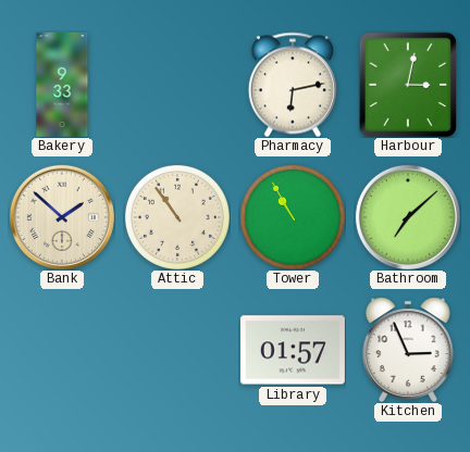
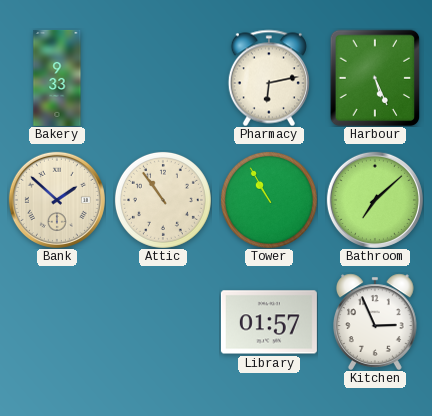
Harbour: 3:02 -> 5:26 (375, 78)
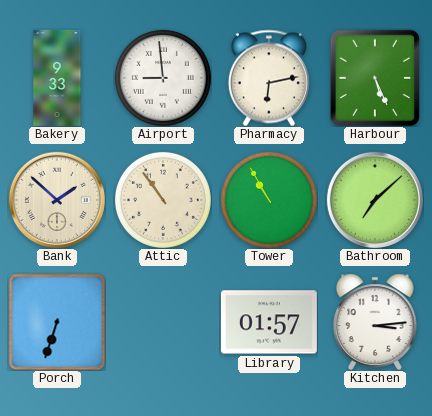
Airport: none -> 8:59 (163, 78)
Porch: none -> 6:33 (57, 322)
Kitchen: 2:56 -> 3:14 (376, 322)
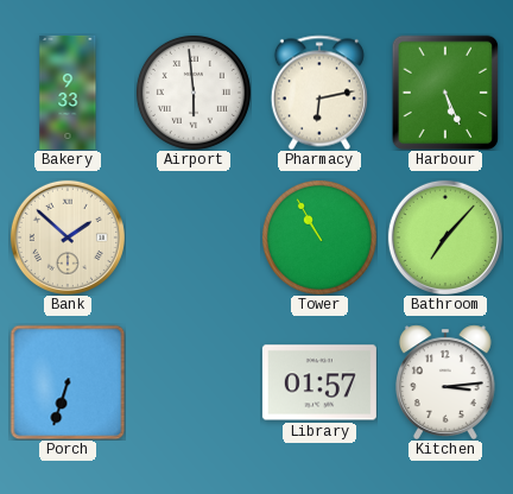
Airport: 8:59 -> 5:59 (194, 93)
Attic: 10:54 -> none (163, 200)
Bathroom: 7:08 -> 7:07 (445, 237)
